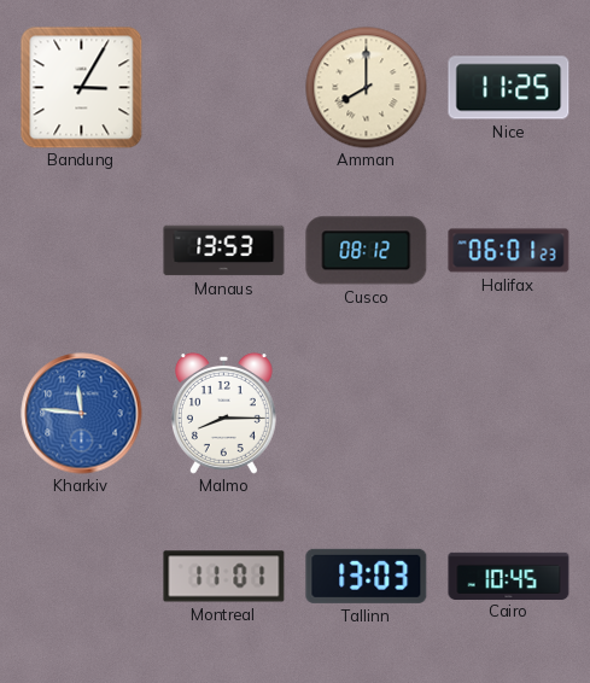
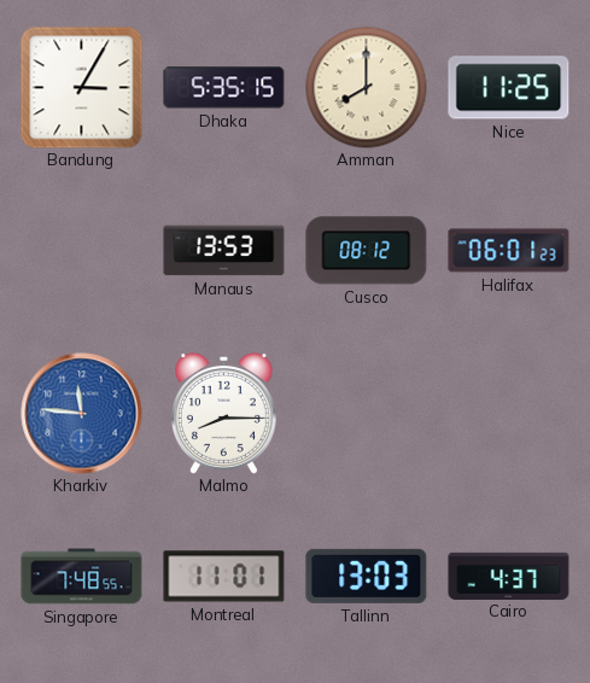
Dhaka: none -> 5:35 (224, 88)
Singapore: none -> 7:48 (82, 577)
Cairo: 10:45 -> 4:37 (509, 576)
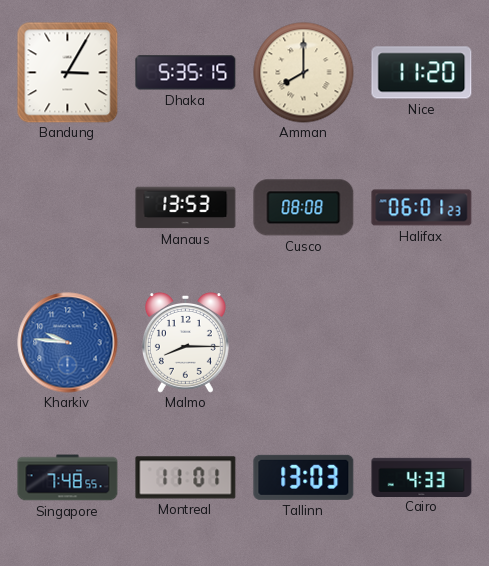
Nice: 11:25 -> 11:20 (422, 73)
Cusco: 08:12 -> 08:08 (304, 208)
Kharkiv: 11:46 -> 9:46 (68, 343)
Cairo: 4:37 -> 4:33 (422, 477)
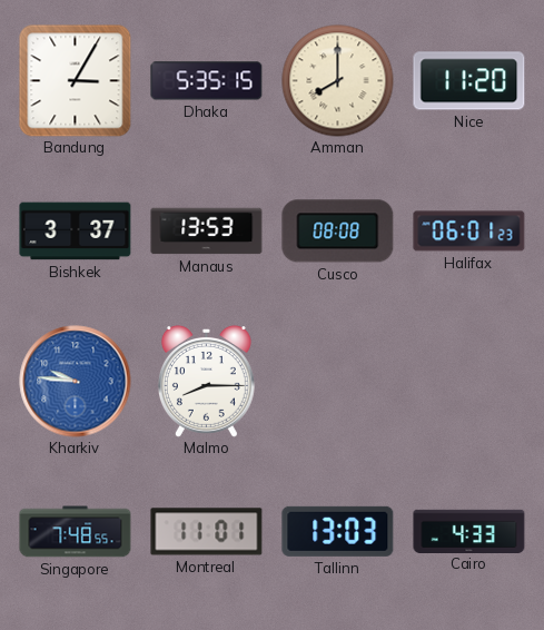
Bishkek: none -> 3:37 (76, 232)
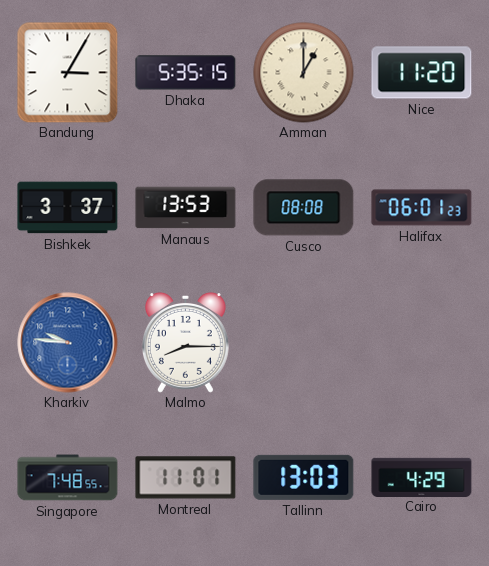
Amman: 8:00 -> 1:00 (304, 73)
Cairo: 4:33 -> 4:29 (422, 477)
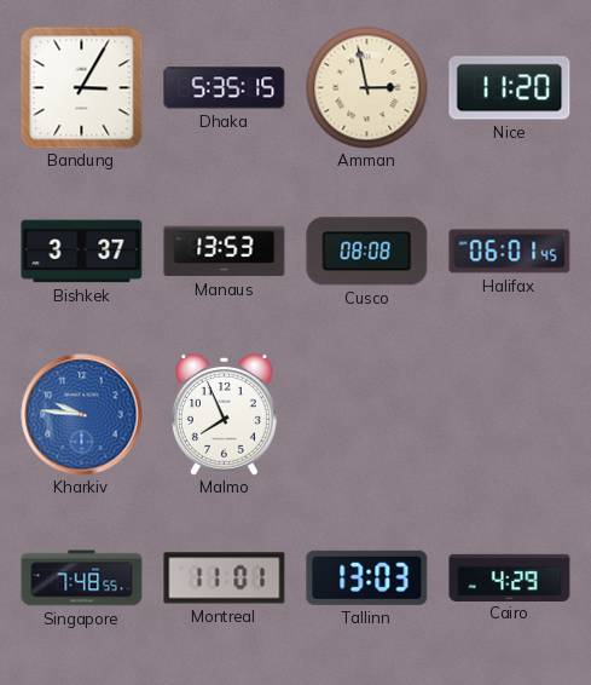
Amman: 1:00 -> 2:58 (367, 88)
Halifax: 06:01:23 -> 06:01:45 (510, 252)
Malmo: 8:15 -> 7:56 (224, 414)
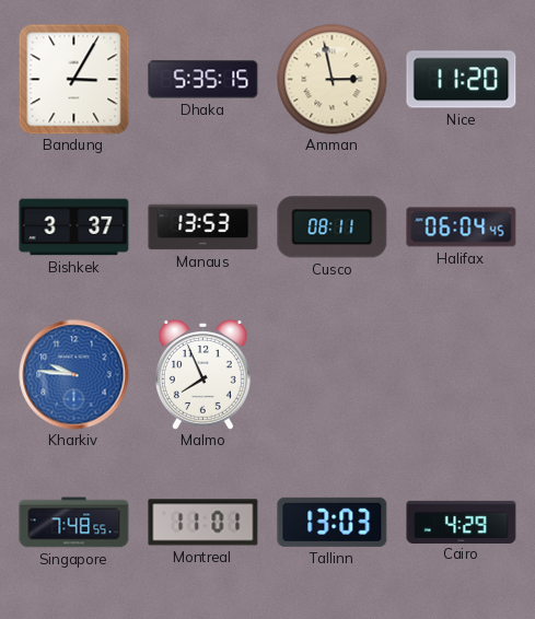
Cusco: 08:08 -> 08:11 (333, 227)
Halifax: 06:01 -> 06:04 (462, 227)
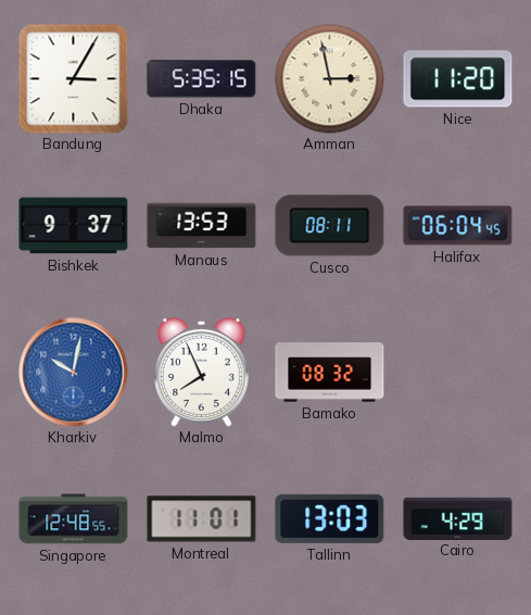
Bishkek: 3:37 -> 9:37 (74, 226)
Kharkiv: 9:46 -> 10:02 (74, 373)
Bamako: none -> 08:32 (330, 373)
Singapore: 7:48 -> 12:48 (74, 519)
